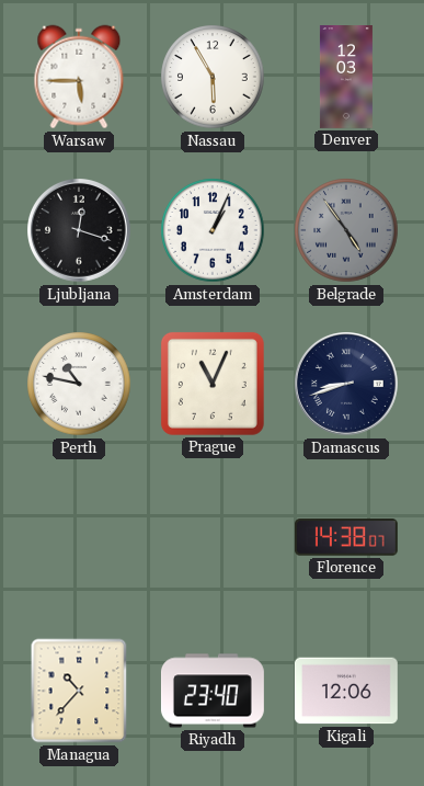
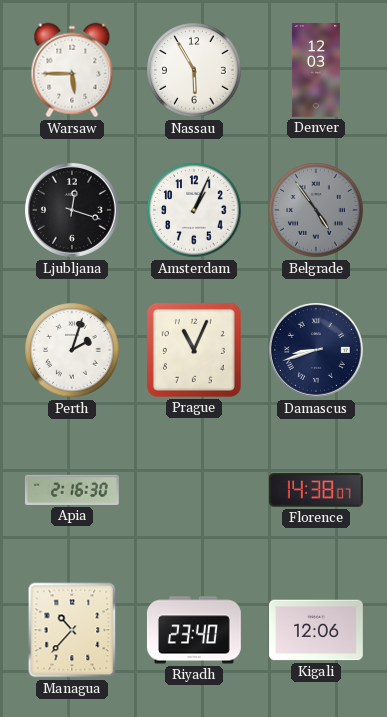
Perth: 10:47 -> 2:03 (72, 350)
Apia: none -> 2:16 (72, 490)
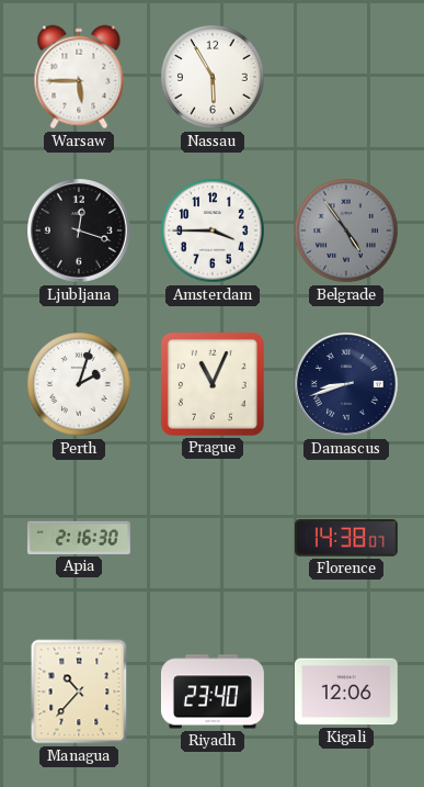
Denver: 12:03 -> none (316, 71)
Amsterdam: 1:04 -> 3:45 (213, 231)
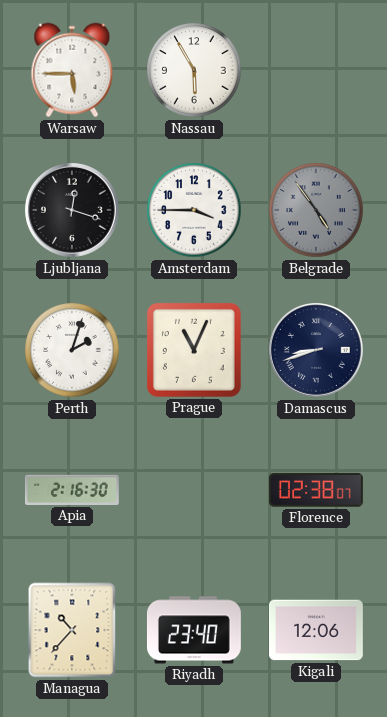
Florence: 14:38 -> 02:38 (316, 490)
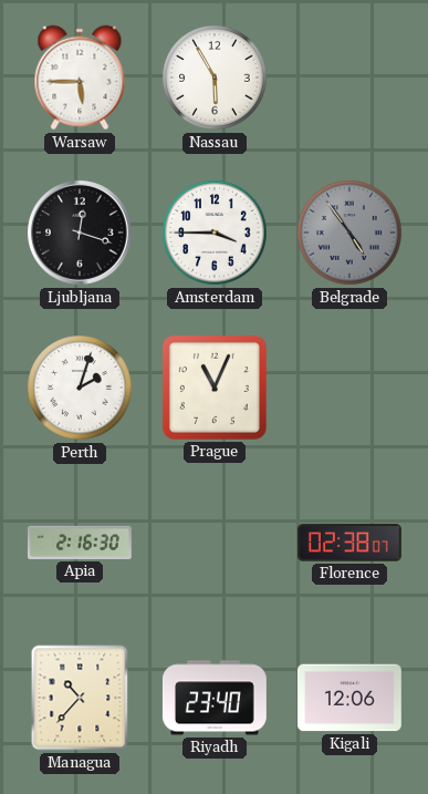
Damascus: 8:42 -> none (317, 351)
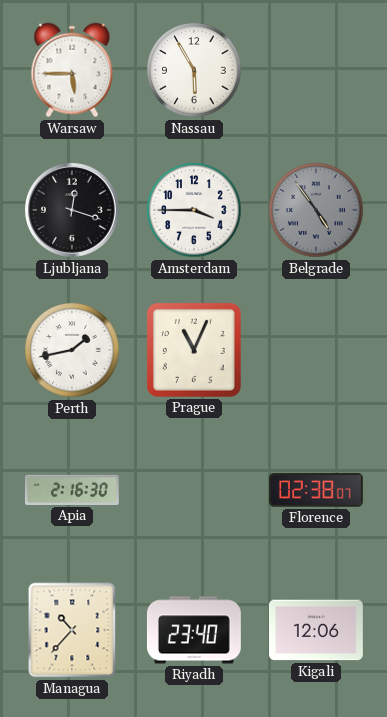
Perth: 2:03 -> 1:43 (72, 350)
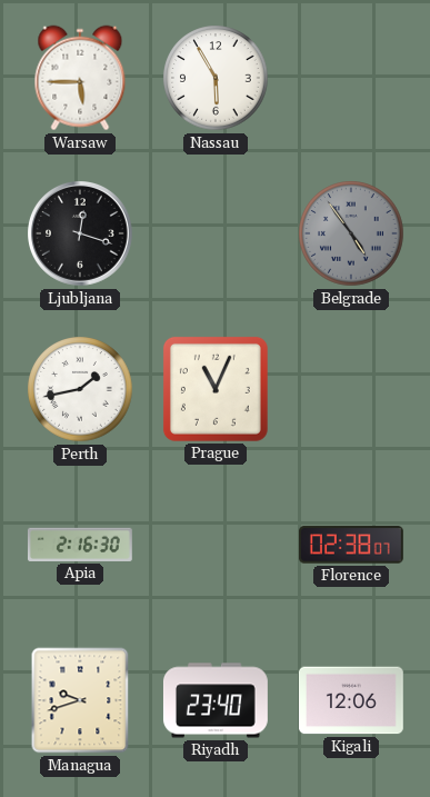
Amsterdam: 3:45 -> none (194, 210)
Managua: 10:37 -> 9:42 (80, 700)
